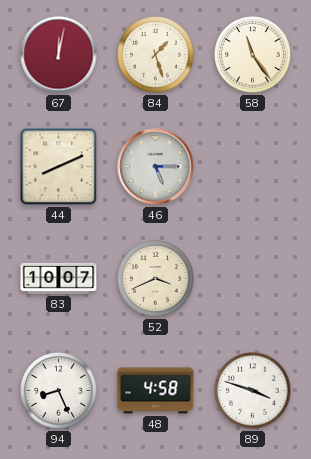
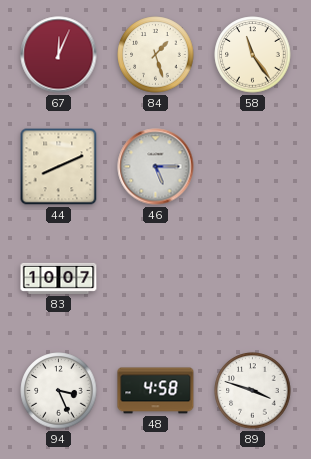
67: 12:02 -> 12:04 (59, 55)
52: 3:41 -> none (156, 279)
94: 8:26 -> 3:26 (59, 391)
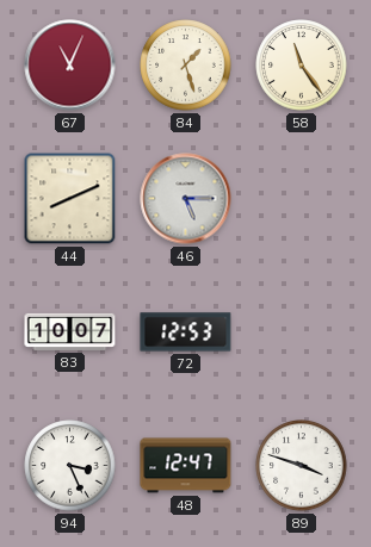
67: 12:04 -> 11:04 (70, 66)
72: none -> 12:53 (186, 332)
48: 4:58 -> 12:47 (186, 466)
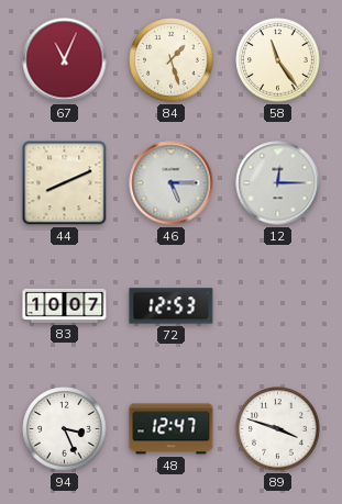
12: none -> 12:15 (278, 183)
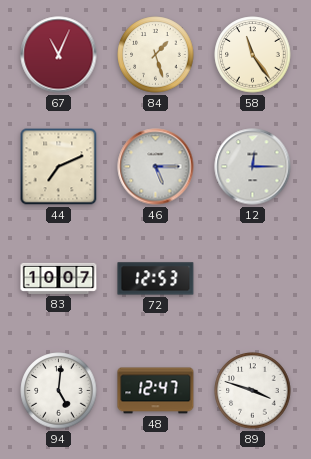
44: 8:11 -> 7:11 (59, 167)
94: 3:26 -> 5:01 (59, 391)
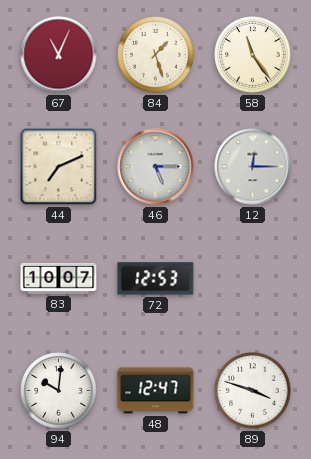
94: 5:01 -> 10:01 (59, 391)
